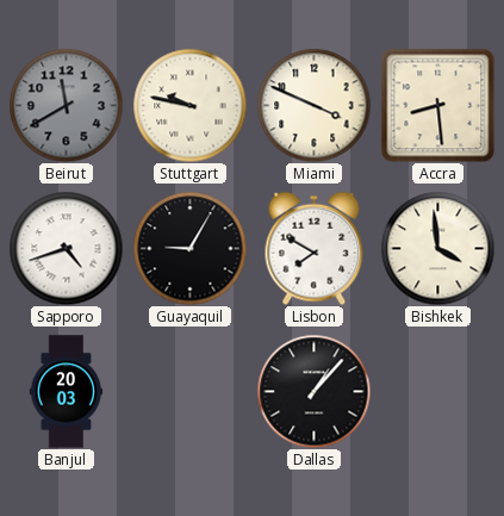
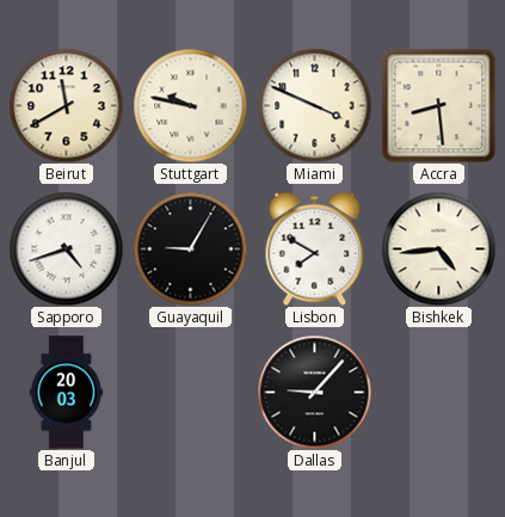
Beirut dial: grey -> cream (66, 105)
Bishkek: 3:59 -> 4:44 (438, 248)
Dallas: 1:07 -> 9:07 (314, 392)
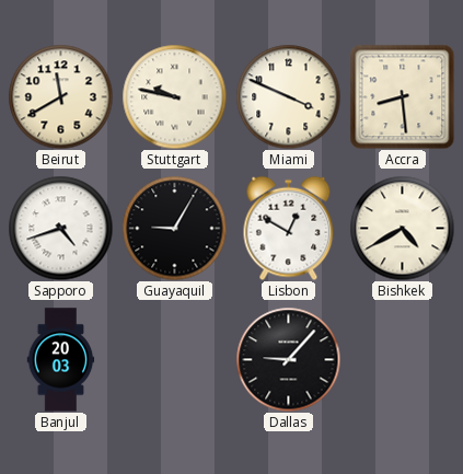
Lisbon: 7:50 -> 12:50 (289, 228)
Bishkek: 4:44 -> 4:40 (402, 228)
